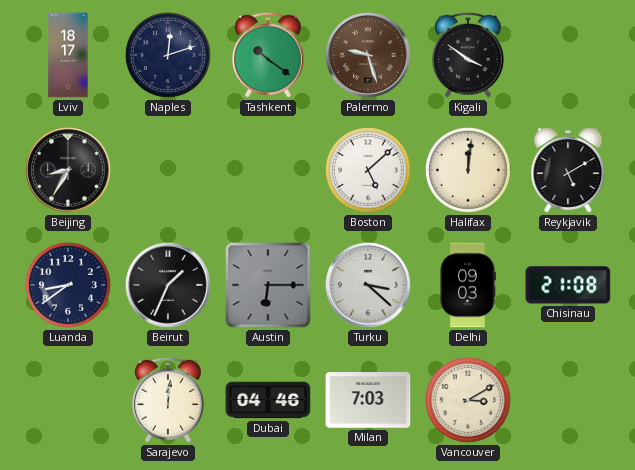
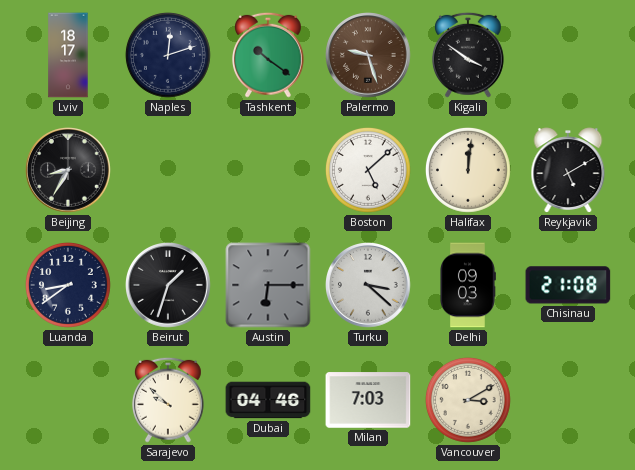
Beirut: 1:34 -> 1:33 (169, 286)
Sarajevo: 12:01 -> 9:52 (168, 400)
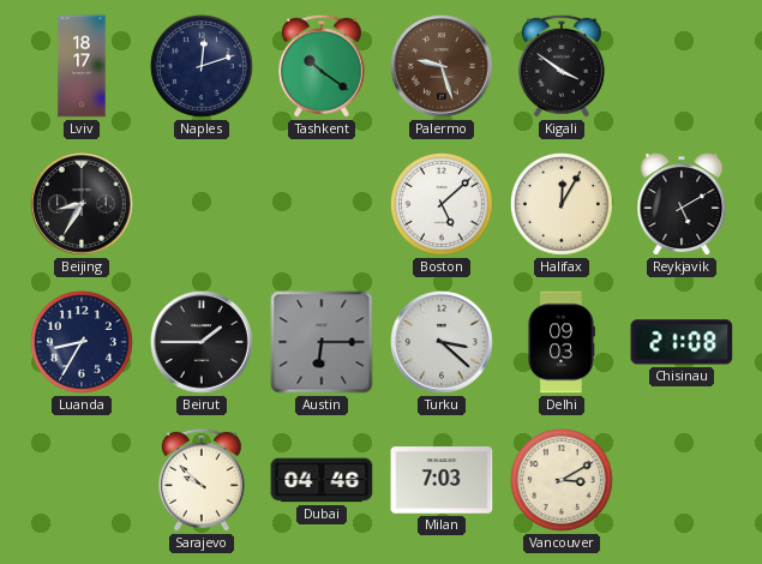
Halifax: 12:01 -> 12:05 (562, 204)
Luanda: 8:39 -> 8:35 (82, 342)
Beirut: 1:33 -> 1:45 (203, 343)
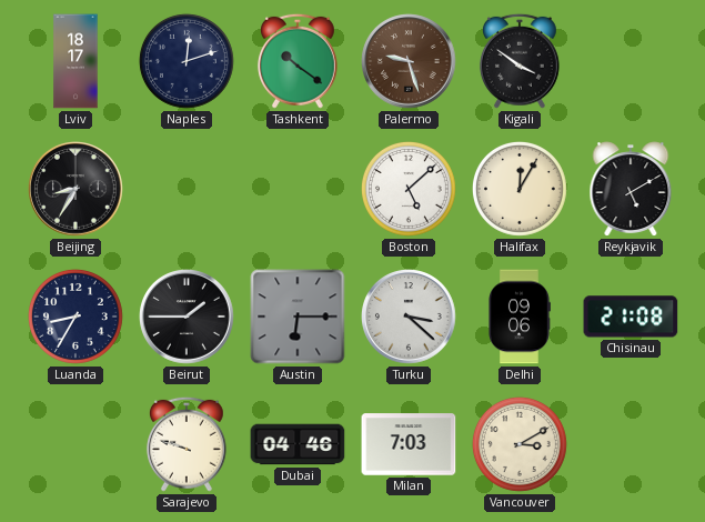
Delhi: 09:03 -> 09:06 (520, 317)
Sarajevo: 9:52 -> 9:48 (187, 444)
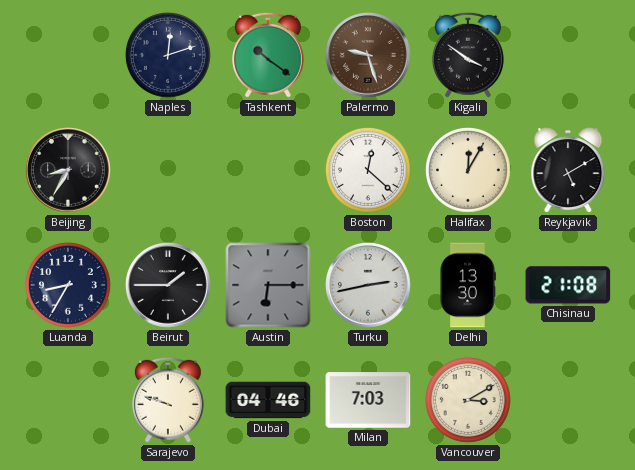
Lviv: 18:17 -> none (75, 61)
Boston: 5:08 -> 12:22 (368, 170)
Turku: 3:22 -> 2:43 (369, 286)
Delhi: 09:06 -> 13:30 (468, 285)
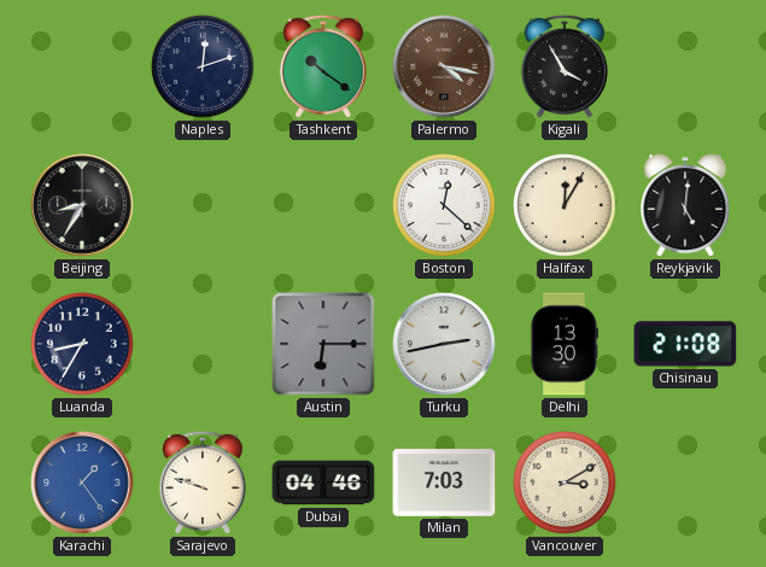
Palermo: 9:27 -> 4:17 (445, 68)
Kigali: 3:51 -> 3:55 (565, 66)
Reykjavik: 5:10 -> 5:01 (685, 205)
Beirut: 1:45 -> none (169, 286)
Karachi: none -> 1:24 (83, 484)
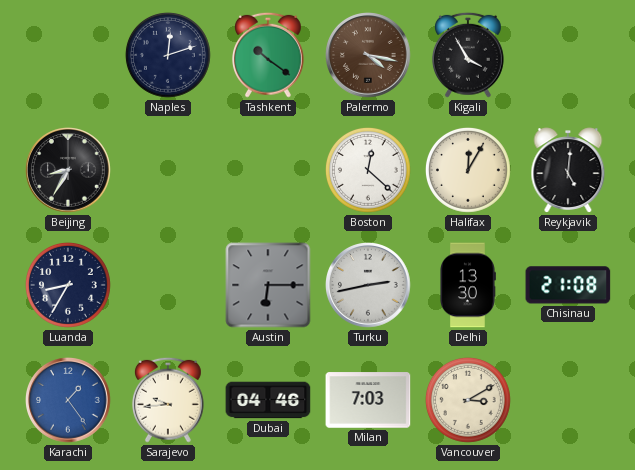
Sarajevo: 9:48 -> 9:44 (168, 400)
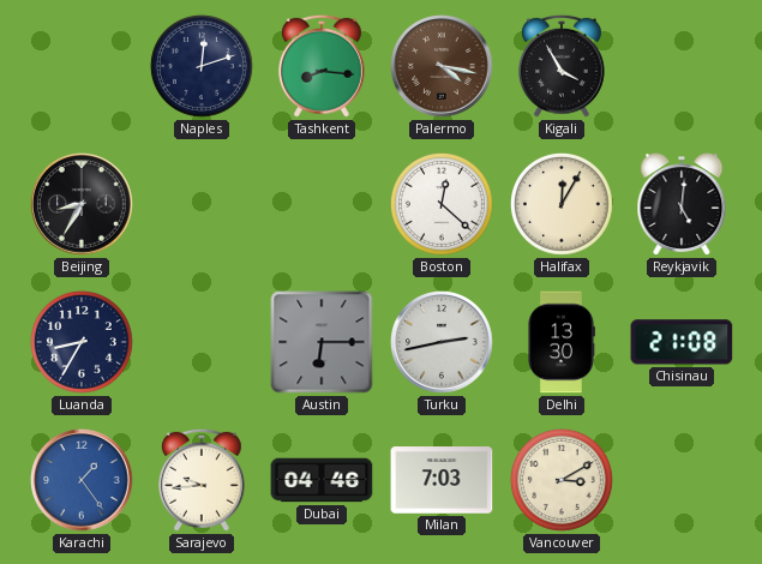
Tashkent: 10:21 -> 8:16 (322, 66)
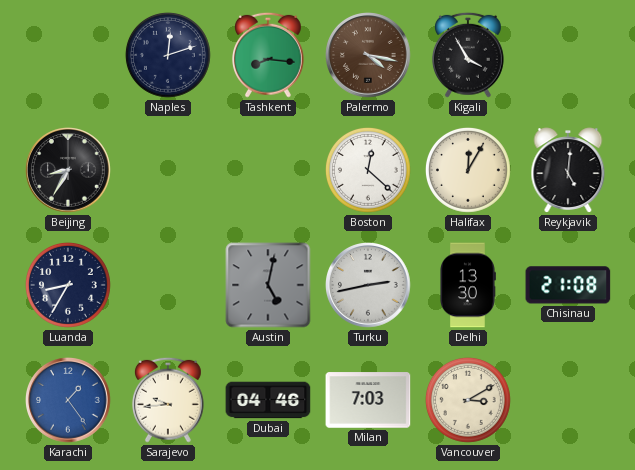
Austin: 6:15 -> 5:02 (268, 285)
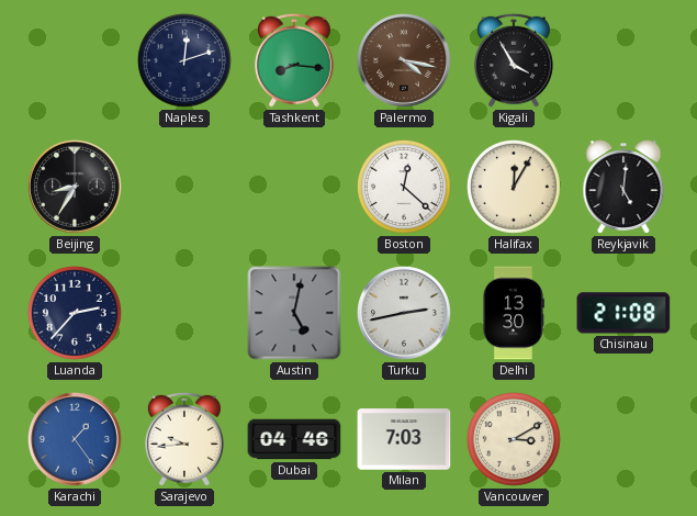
Luanda: 8:35 -> 2:37 (75, 313)
